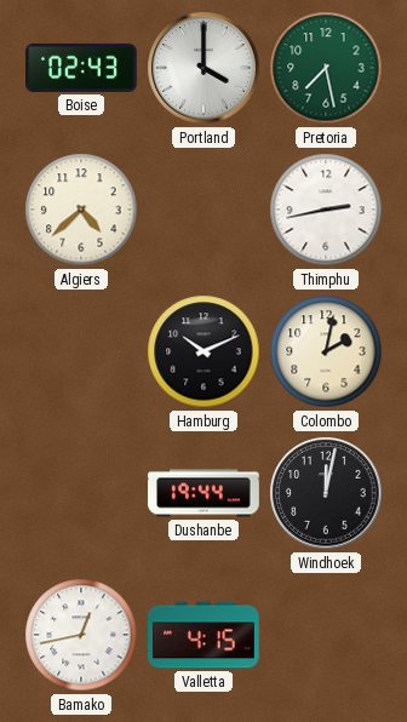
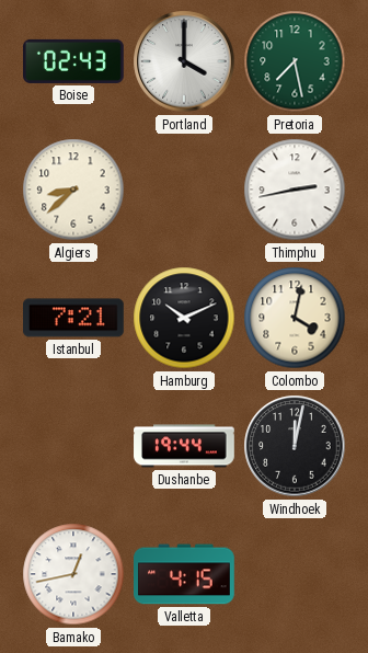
Algiers: 4:38 -> 8:38 (73, 190)
Istanbul: none -> 7:21 (74, 318)
Colombo: 2:02 -> 4:02 (295, 318)
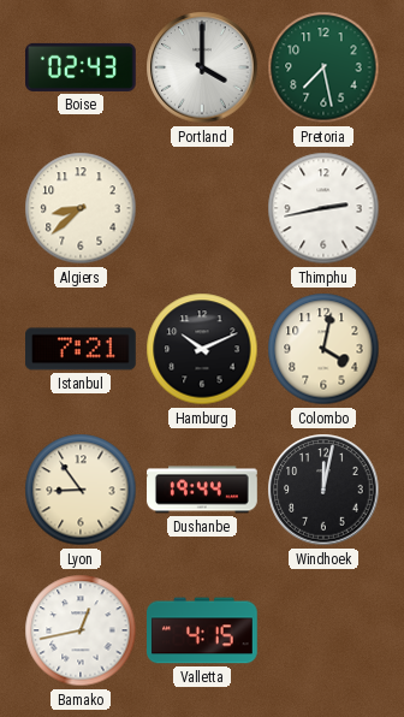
Lyon: none -> 8:54 (81, 490)
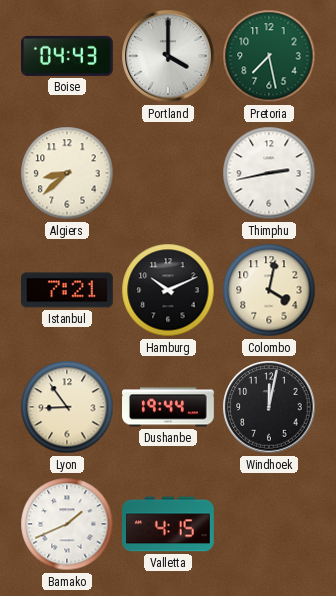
Boise: 02:43 -> 04:43 (68, 56)
Bamako: 12:43 -> 1:41 (67, 524)
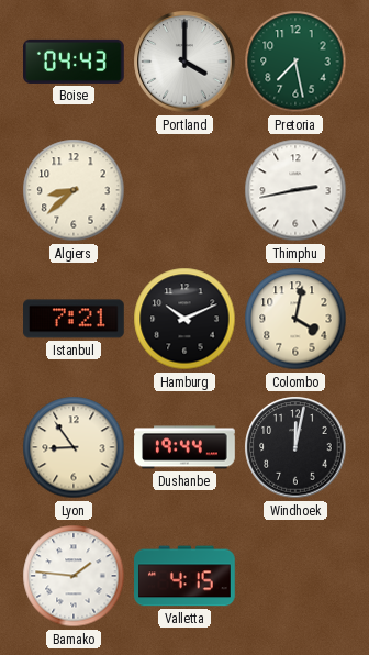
Bamako: 1:41 -> 1:46 (74, 576)
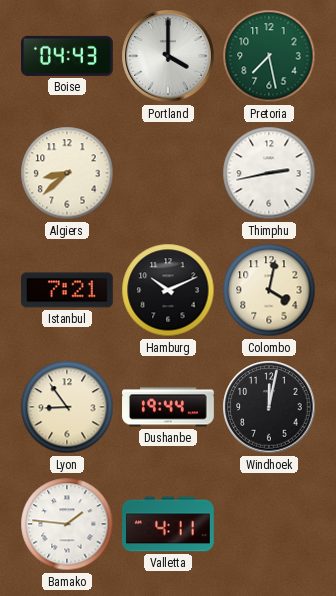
Valletta: 4:15 -> 4:11 (168, 524)
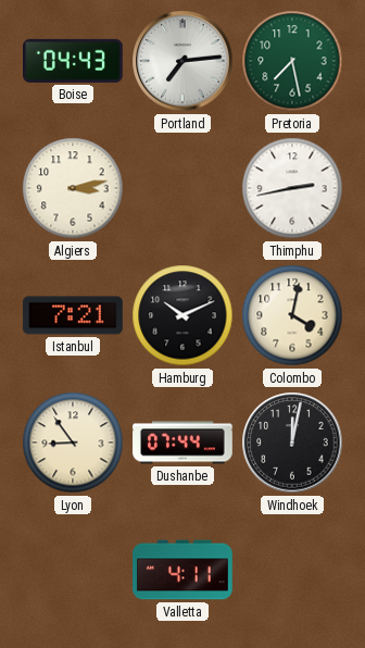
Portland: 4:00 -> 7:14 (182, 61)
Algiers: 8:38 -> 3:13 (73, 188)
Dushanbe: 19:44 -> 07:44 (182, 443)
Bamako: 1:46 -> none (67, 524)
